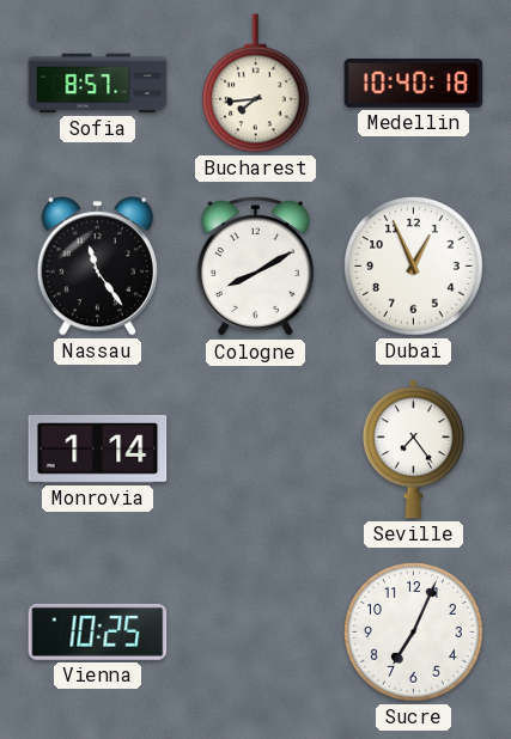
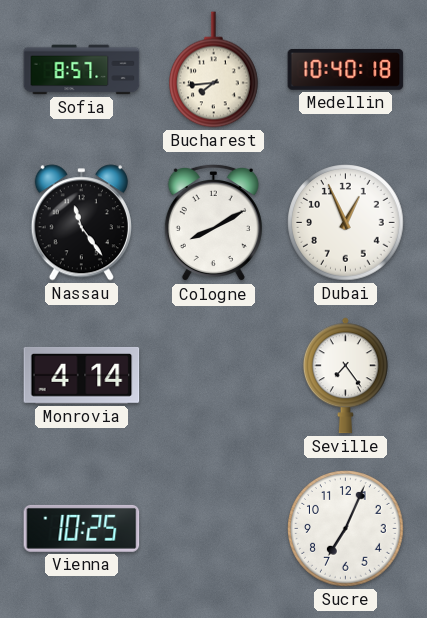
Monrovia: 1:14 -> 4:14 (82, 376)
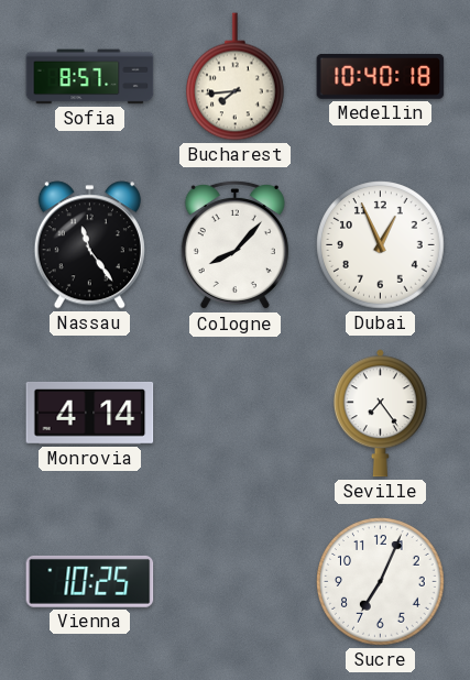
Cologne: 8:10 -> 8:07 (234, 245)
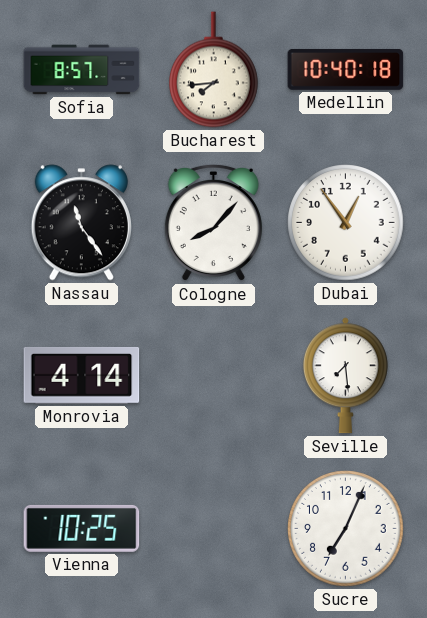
Dubai: 12:56 -> 12:54 (346, 223)
Seville: 7:24 -> 7:29 (345, 376)
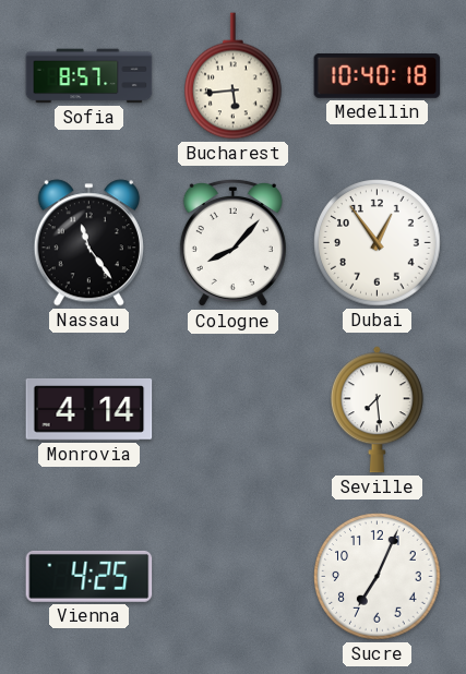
Bucharest: 7:44 -> 5:44 (234, 76)
Vienna: 10:25 -> 4:25 (89, 576)
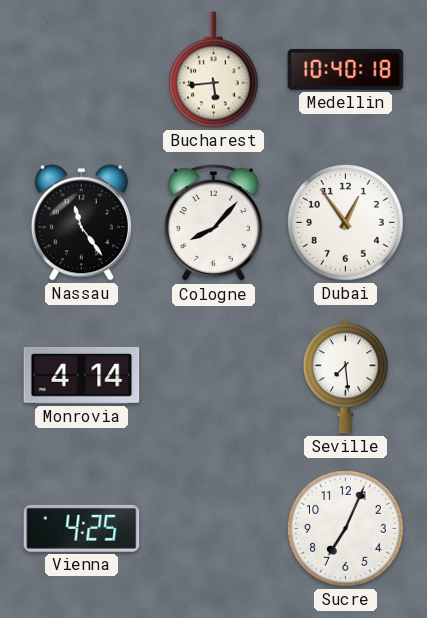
Sofia: 8:57 -> none (89, 76)
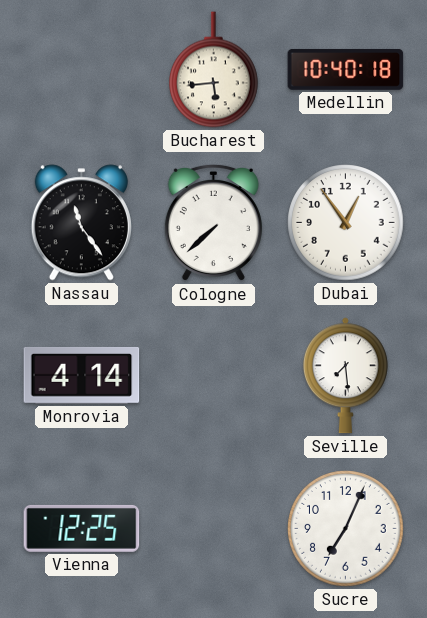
Cologne: 8:07 -> 7:38 (213, 223)
Vienna: 4:25 -> 12:25 (82, 528)
